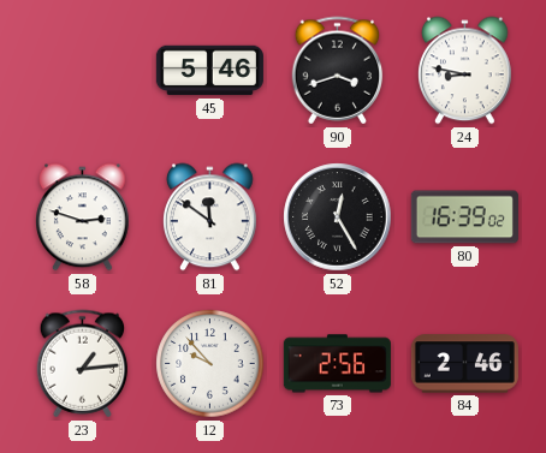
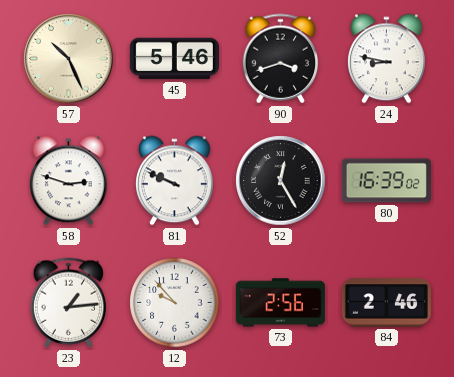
57: none -> 10:26 (69, 59)
81: 11:51 -> 9:49 (175, 181)
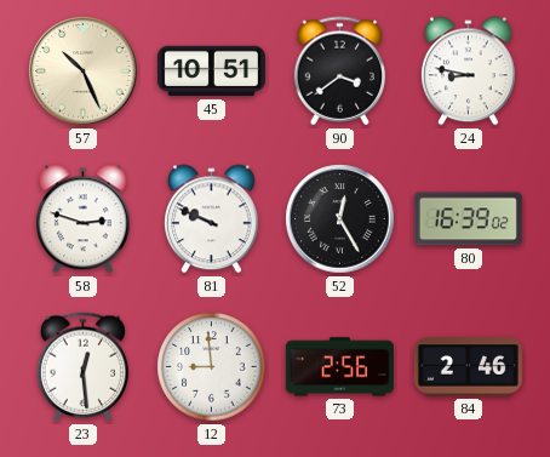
45: 5:46 -> 10:51 (211, 72)
90: 3:42 -> 3:39 (340, 72)
23: 1:14 -> 12:29 (84, 367)
12: 9:53 -> 8:59 (212, 367)
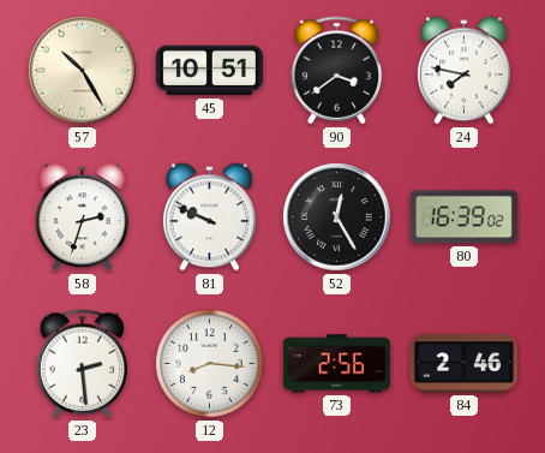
57: 10:26 -> 10:25 (83, 71)
24: 8:47 -> 7:47 (465, 71)
58: 2:48 -> 2:33 (83, 217)
23: 12:29 -> 2:29 (83, 364)
12: 8:59 -> 8:16 (210, 364)
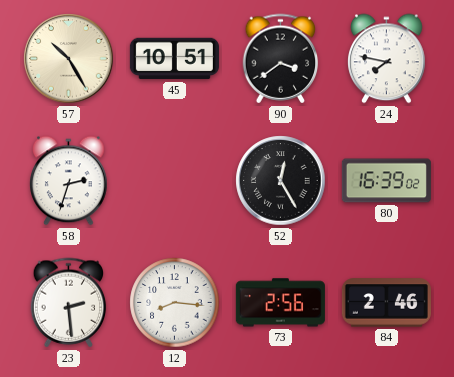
81: 9:49 -> none (210, 217)
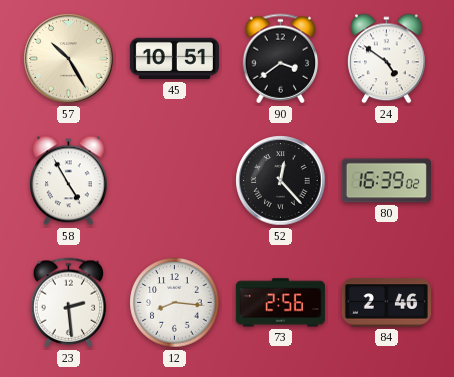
24: 7:47 -> 4:51 (387, 59)
58: 2:33 -> 4:55 (69, 181)
52: 12:25 -> 12:23 (281, 181)
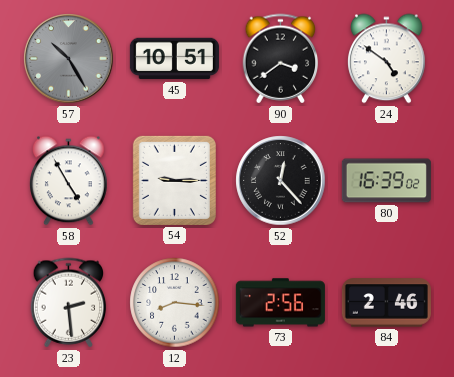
57 dial: cream -> grey (69, 59)
54: none -> 9:15 (174, 180)
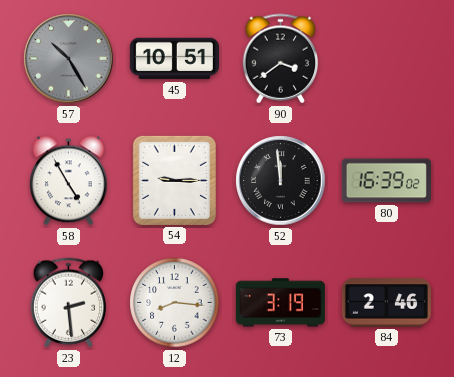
24: 4:51 -> none (387, 59)
52: 12:23 -> 11:59 (281, 181)
73: 2:56 -> 3:19 (280, 303)
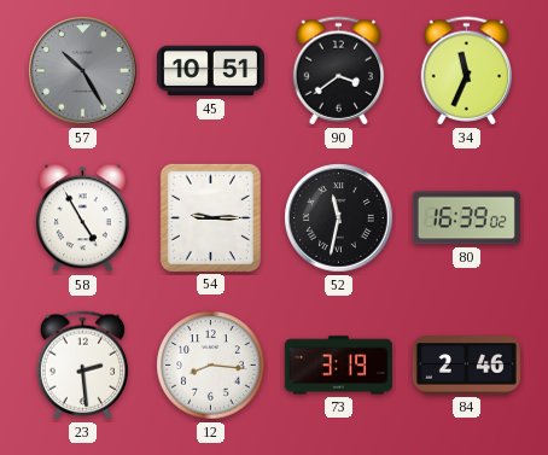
34: none -> 11:34 (467, 71)
52: 11:59 -> 11:32 (339, 218)
